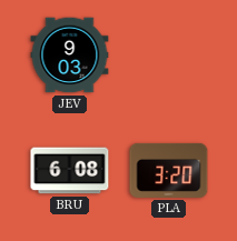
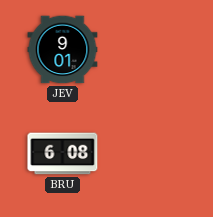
JEV: 9:03 -> 9:01 (63, 50)
PLA: 3:20 -> none (169, 170)
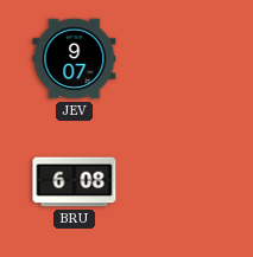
JEV: 9:01 -> 9:07 (75, 59)
